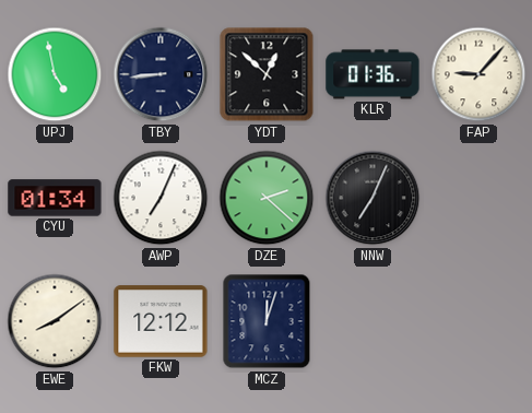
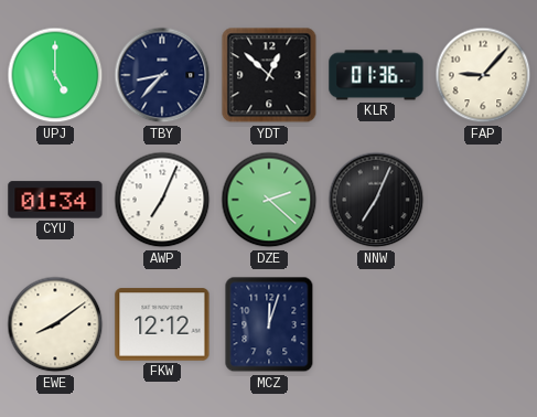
UPJ: 4:58 -> 5:00 (55, 75)
TBY: 8:44 -> 8:37 (162, 75)
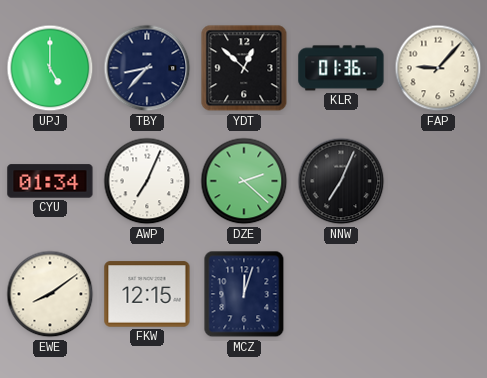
FKW: 12:12 -> 12:15 (147, 294)
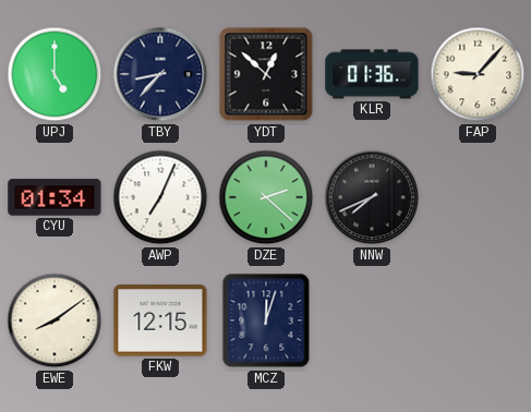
NNW: 7:04 -> 7:41 (372, 197)
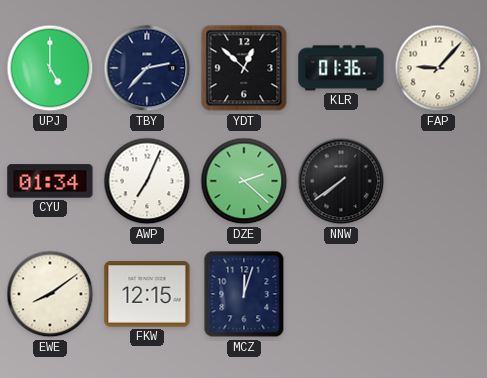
TBY: 8:37 -> 2:37 (147, 68)
NNW: 7:41 -> 7:39 (341, 181)
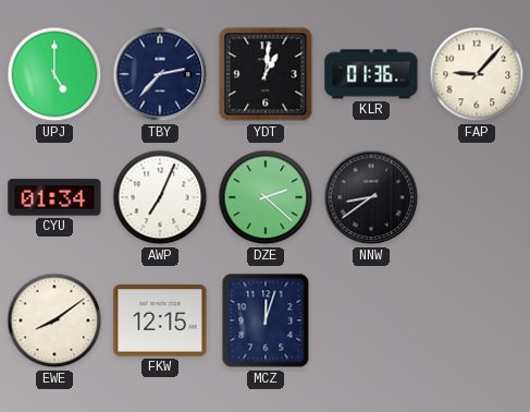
YDT: 12:52 -> 1:01 (266, 74)
NNW: 7:39 -> 8:39 (371, 197)
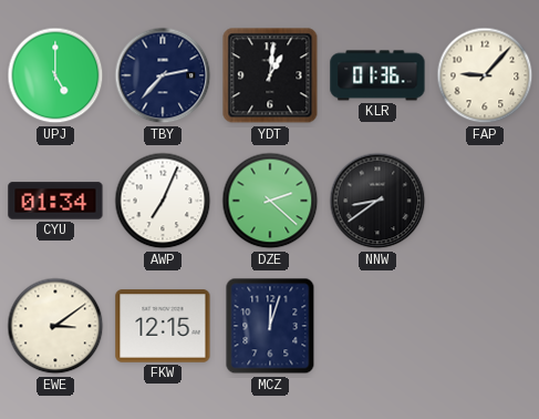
EWE: 8:09 -> 3:09 (55, 326)
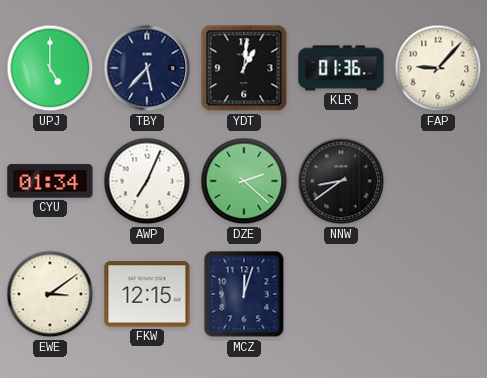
TBY: 2:37 -> 5:37 (147, 68)
